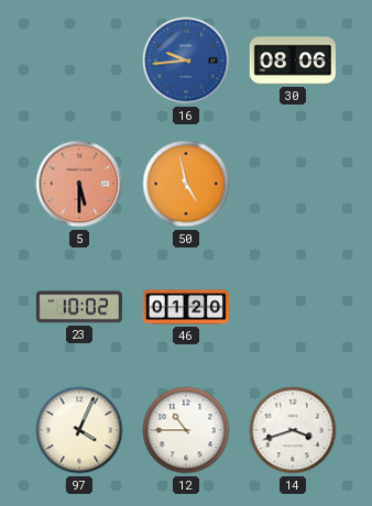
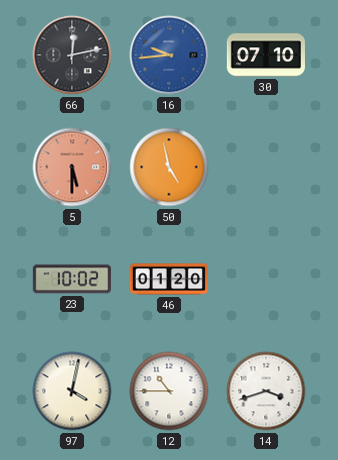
66: none -> 12:13 (72, 55)
30: 08:06 -> 07:10 (266, 55)
97: 4:04 -> 4:02 (72, 391)
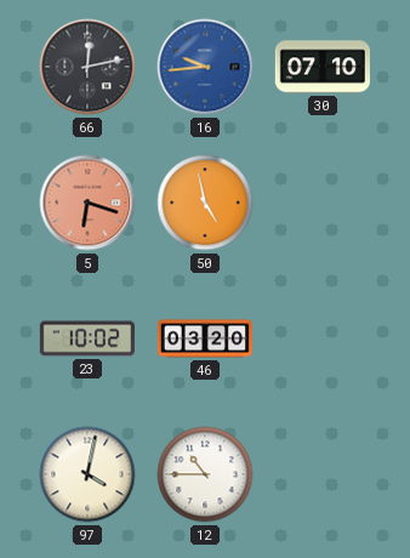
5: 5:30 -> 6:18 (87, 203)
46: 01:20 -> 03:20 (204, 338)
14: 3:42 -> none (266, 391)
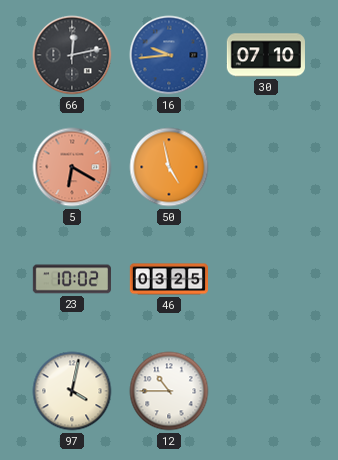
5: 6:18 -> 6:20 (72, 167)
46: 03:20 -> 03:25 (168, 279)
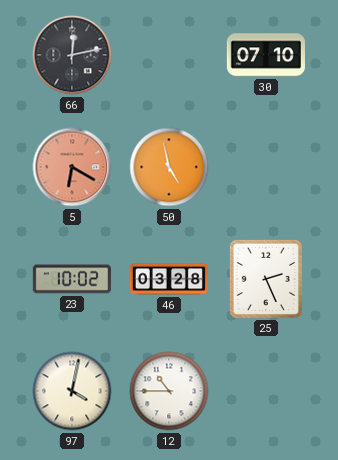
16: 9:44 -> none (169, 55)
46: 03:25 -> 03:28 (168, 279)
25: none -> 2:26 (266, 279)
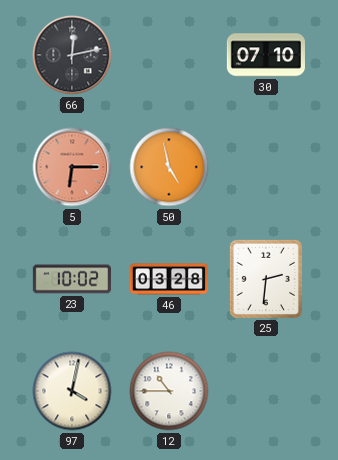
5: 6:20 -> 6:15 (72, 167)
25: 2:26 -> 2:31 (266, 279)
